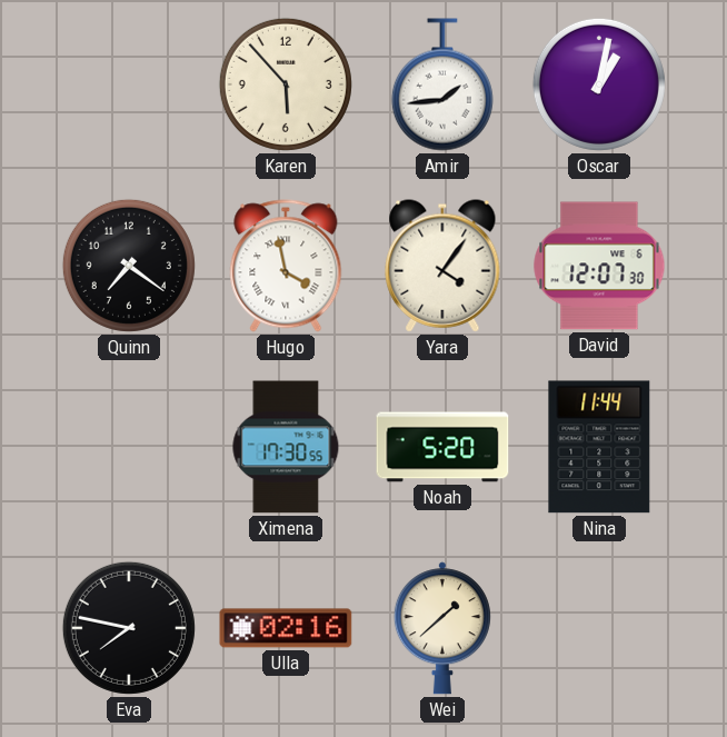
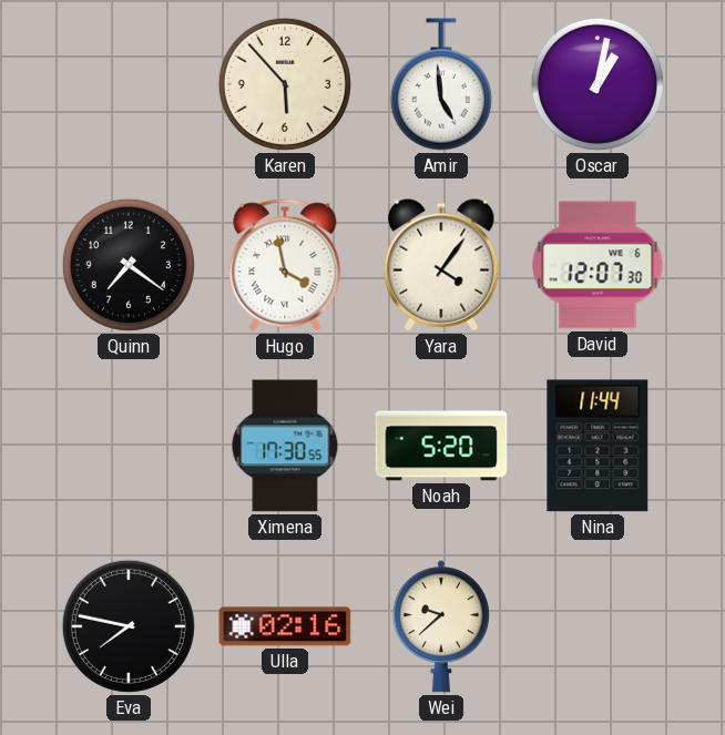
Amir: 1:44 -> 4:59 (441, 84)
Wei: 1:38 -> 9:38 (441, 626)
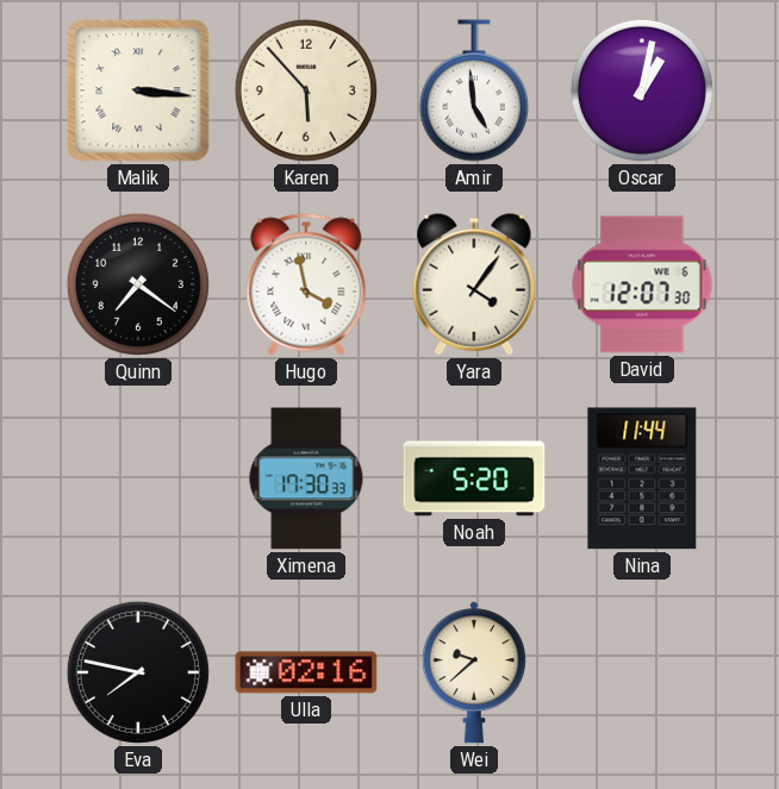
Malik: none -> 3:16 (138, 90)
Ximena: 17:30:55 -> 17:30:33 (306, 478)
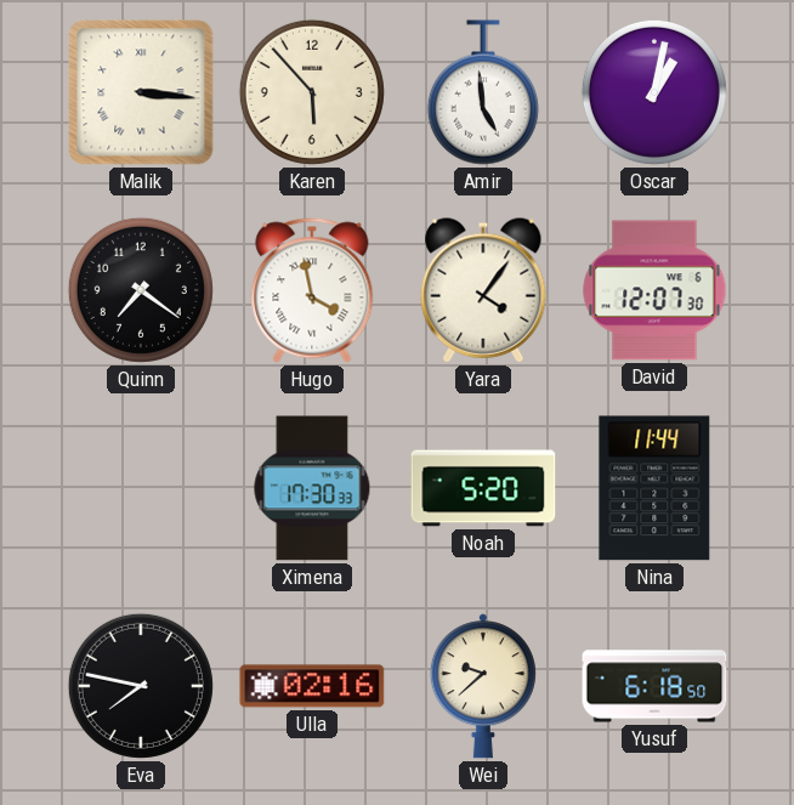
Yusuf: none -> 6:18 (654, 686)
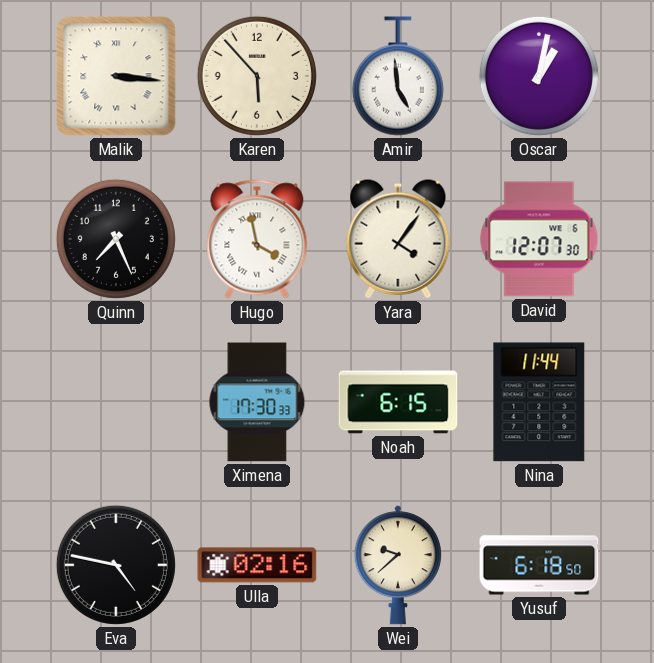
Quinn: 7:21 -> 7:26 (116, 239)
Noah: 5:20 -> 6:15 (398, 402)
Eva: 7:47 -> 4:47 (116, 565)
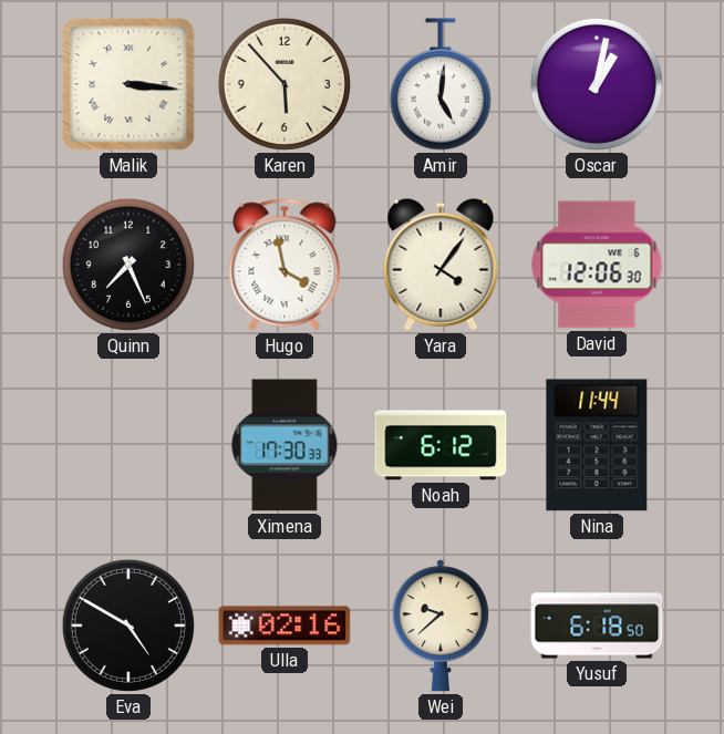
Amir: 4:59 -> 5:01 (441, 84)
David: 12:07 -> 12:06 (597, 265)
Noah: 6:15 -> 6:12 (441, 445)
Eva: 4:47 -> 4:50 (128, 626)
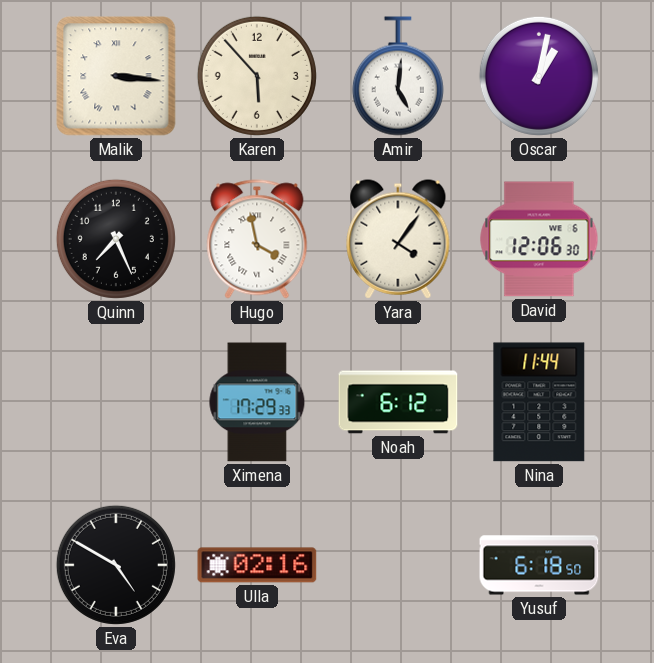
Ximena: 17:30 -> 17:29 (257, 402)
Wei: 9:38 -> none (441, 626)
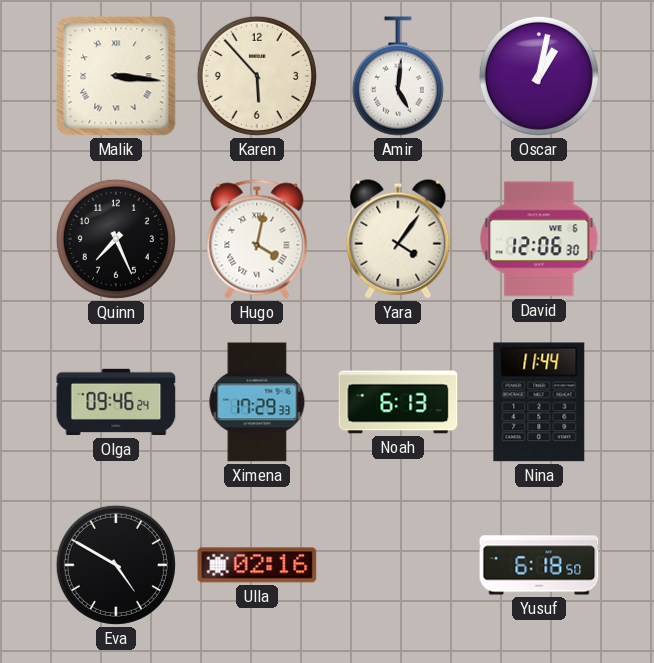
Hugo: 3:58 -> 4:02 (257, 239)
Olga: none -> 09:46 (116, 402)
Noah: 6:12 -> 6:13 (398, 402)
